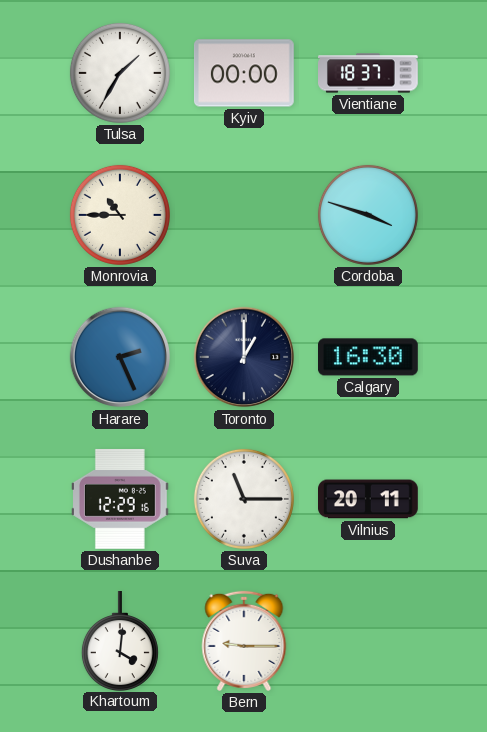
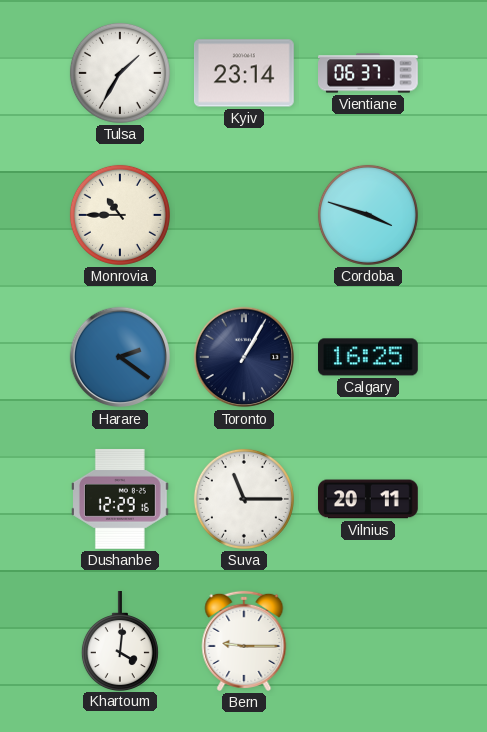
Kyiv: 00:00 -> 23:14 (245, 73)
Vientiane: 18:37 -> 06:37 (369, 73)
Harare: 2:26 -> 2:21 (120, 357)
Toronto: 1:00 -> 1:05 (244, 357)
Calgary: 16:30 -> 16:25 (369, 357)
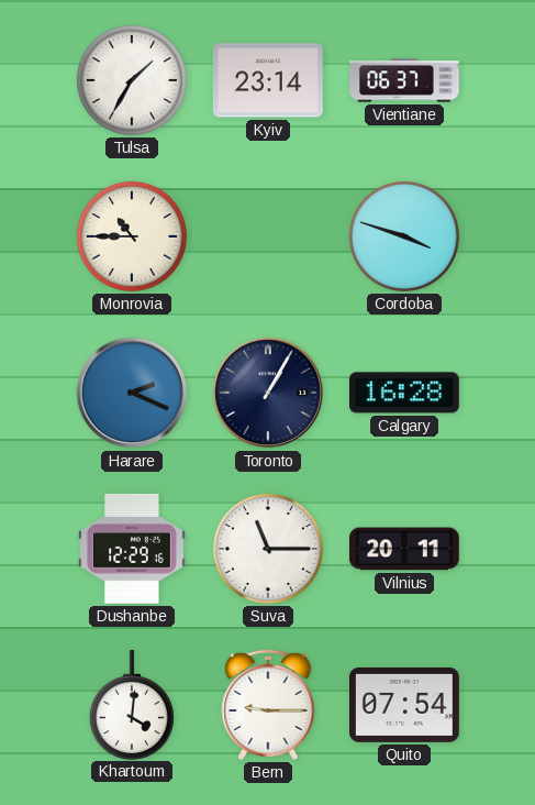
Harare: 2:21 -> 2:19 (132, 393)
Calgary: 16:25 -> 16:28 (405, 393)
Quito: none -> 07:54 (405, 705)
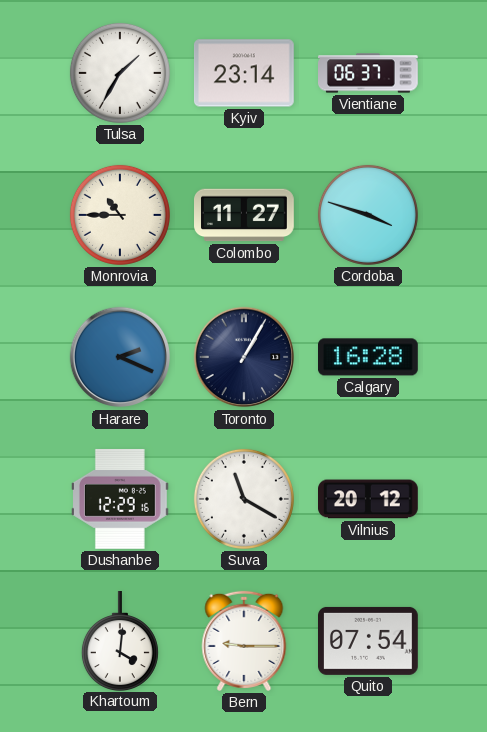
Colombo: none -> 11:27 (245, 215)
Suva: 11:15 -> 11:20 (244, 499)
Vilnius: 20:11 -> 20:12 (369, 499)
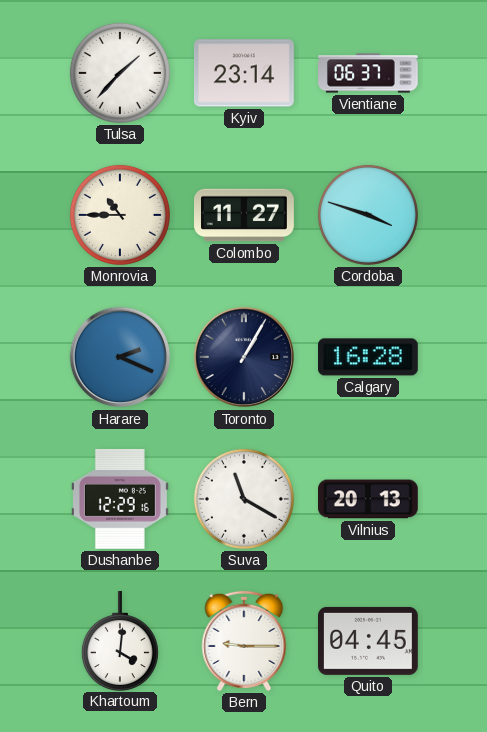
Tulsa: 1:35 -> 1:37 (120, 73)
Vilnius: 20:12 -> 20:13 (369, 499)
Quito: 07:54 -> 04:45 (369, 641)
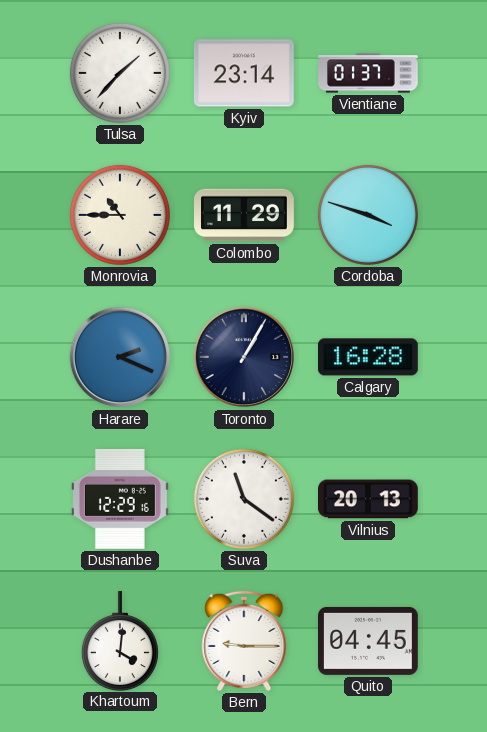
Vientiane: 06:37 -> 01:37 (369, 73)
Colombo: 11:27 -> 11:29 (245, 215)
Suva: 11:20 -> 11:21 (244, 499)
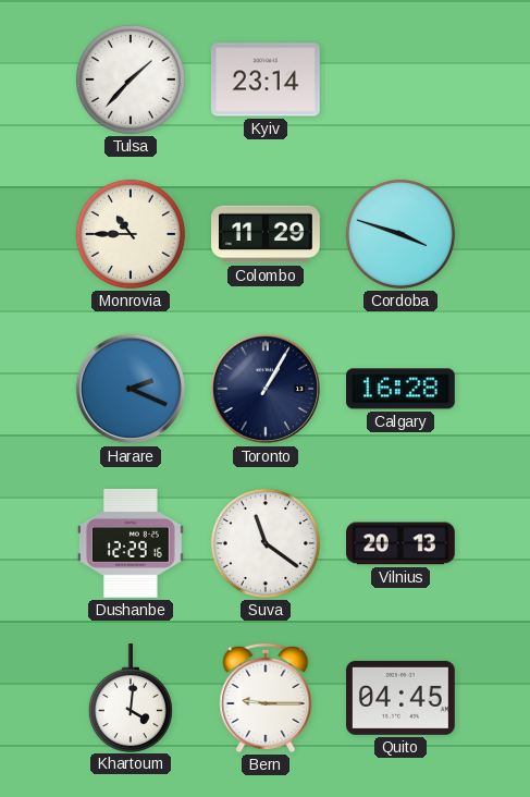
Vientiane: 01:37 -> none (369, 73)
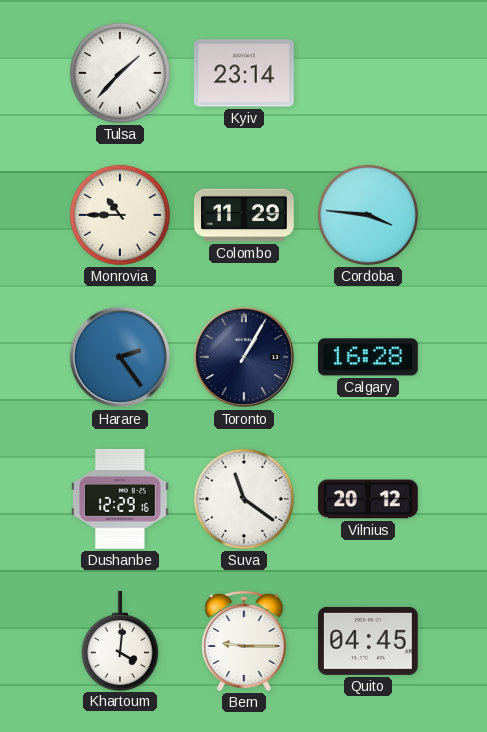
Cordoba: 3:48 -> 3:46 (368, 215)
Harare: 2:19 -> 2:24 (120, 357)
Vilnius: 20:13 -> 20:12 (369, 499)
